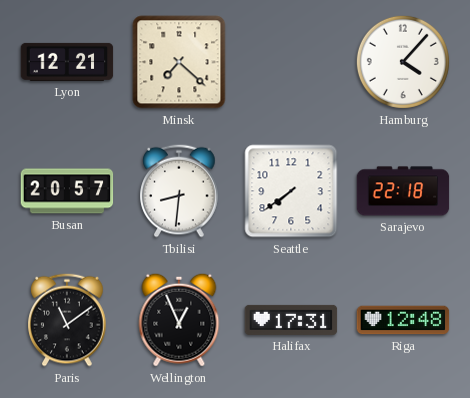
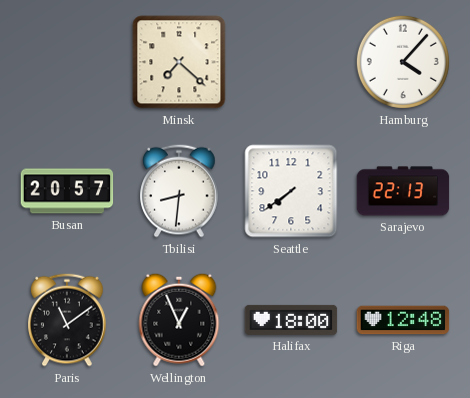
Lyon: 12:21 -> none (67, 62)
Sarajevo: 22:18 -> 22:13 (403, 191)
Halifax: 17:31 -> 18:00 (291, 320)
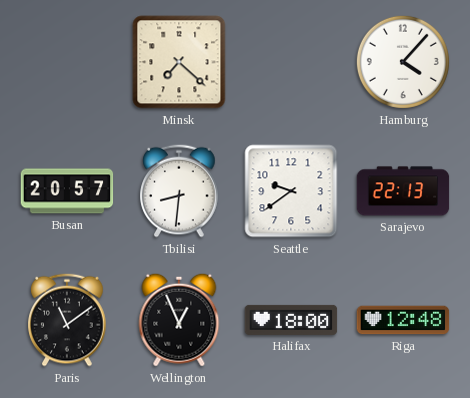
Seattle: 7:39 -> 9:39 (291, 191)
